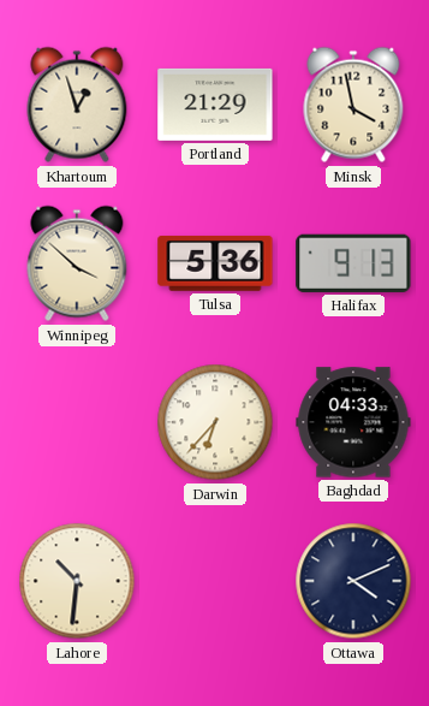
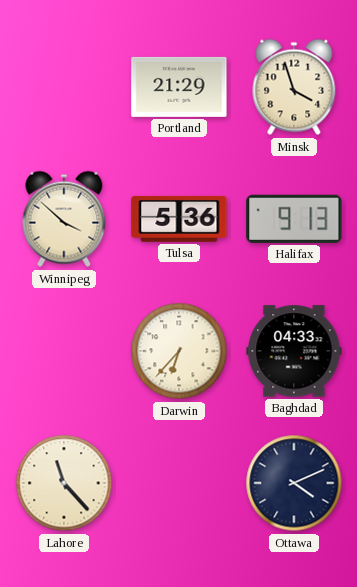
Khartoum: 12:57 -> none (77, 105)
Minsk: 3:58 -> 3:57 (294, 87)
Lahore: 10:31 -> 11:23 (64, 483)
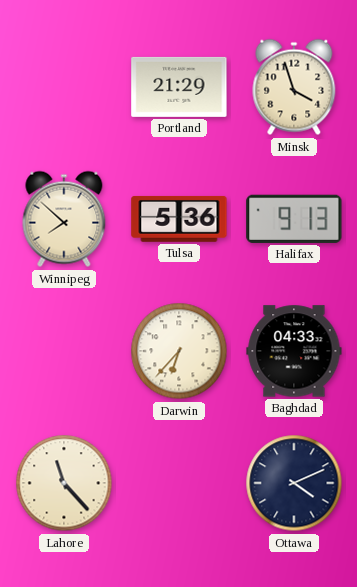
Winnipeg: 3:52 -> 7:52 (64, 219)
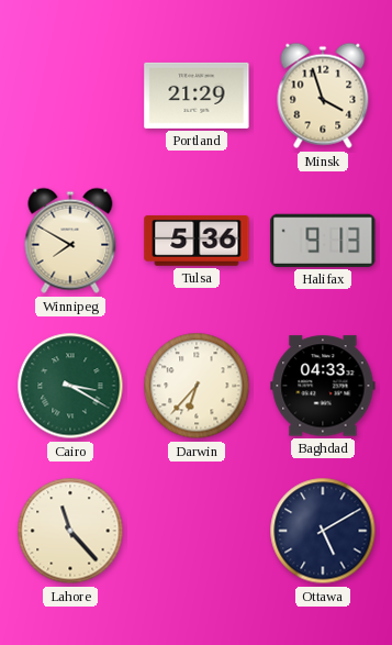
Winnipeg: 7:52 -> 7:50 (70, 241)
Cairo: none -> 3:20 (70, 386)
Ottawa: 4:11 -> 5:10 (323, 531)
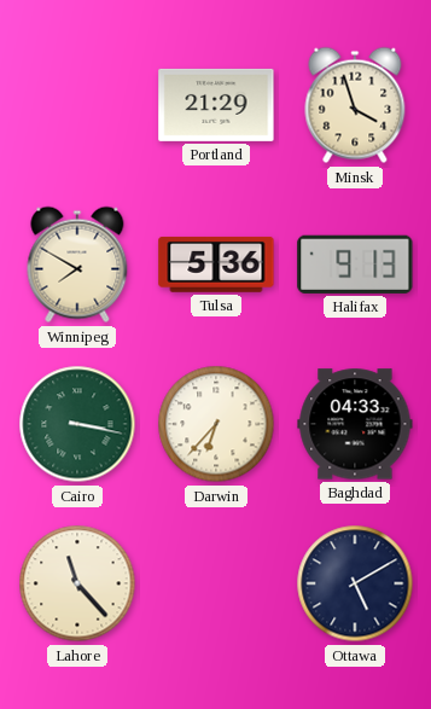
Cairo: 3:20 -> 3:17 (77, 424)
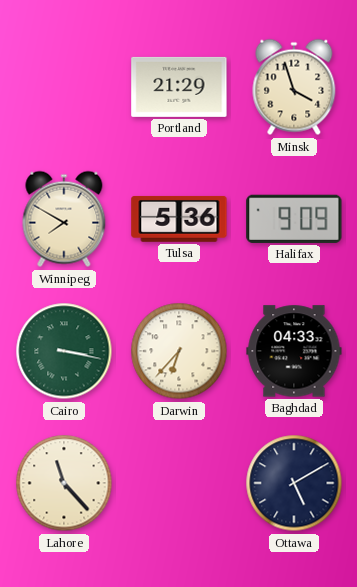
Halifax: 9:13 -> 9:09 (294, 219)
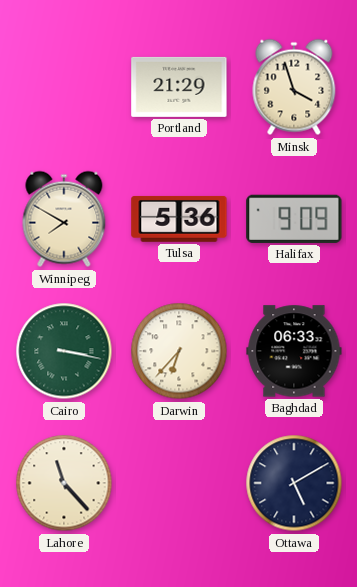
Baghdad: 04:33 -> 06:33 (294, 351)
